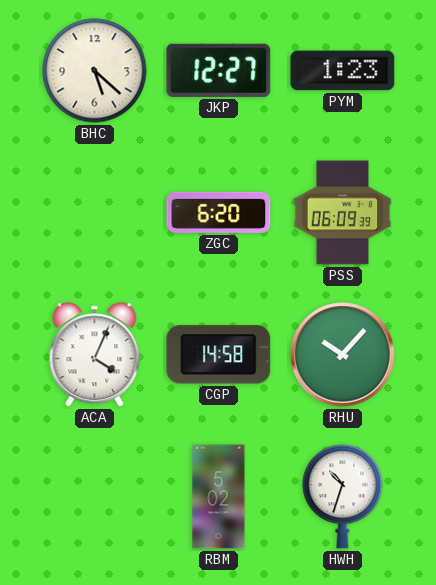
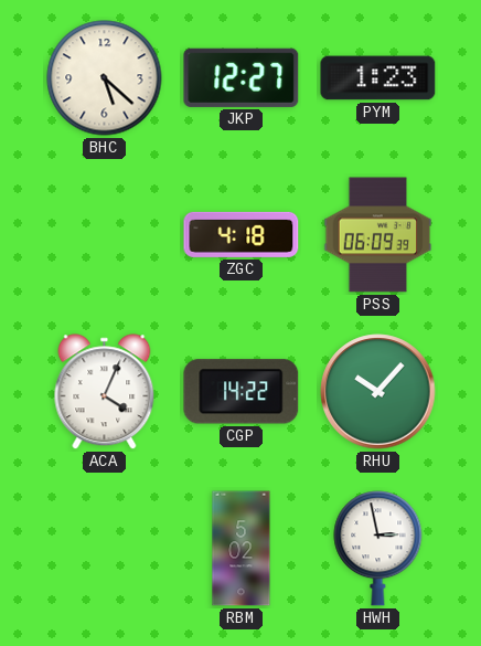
ZGC: 6:20 -> 4:18 (242, 234)
CGP: 14:58 -> 14:22 (242, 392)
HWH: 10:33 -> 2:58 (378, 549)
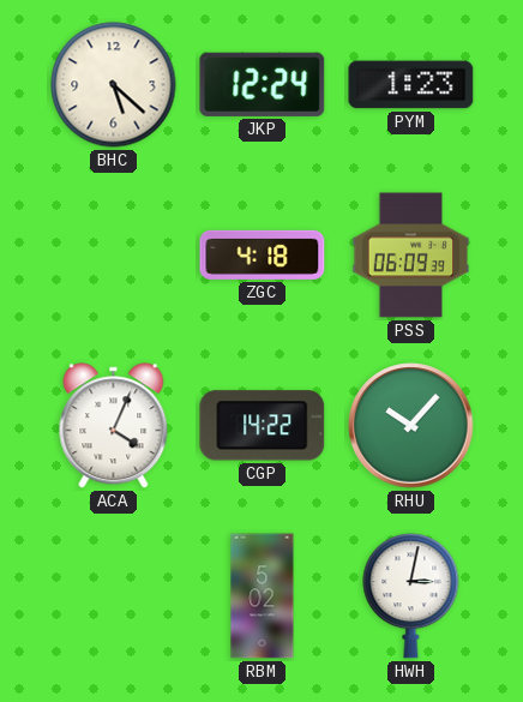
JKP: 12:27 -> 12:24 (263, 84)
HWH: 2:58 -> 3:02 (411, 596)
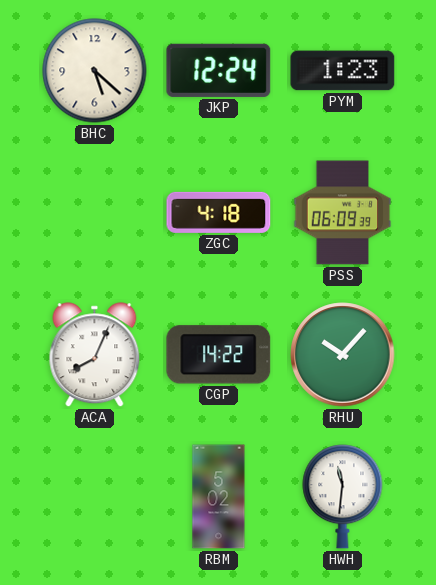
ACA: 4:04 -> 8:04 (95, 355)
HWH: 3:02 -> 11:31 (343, 497)
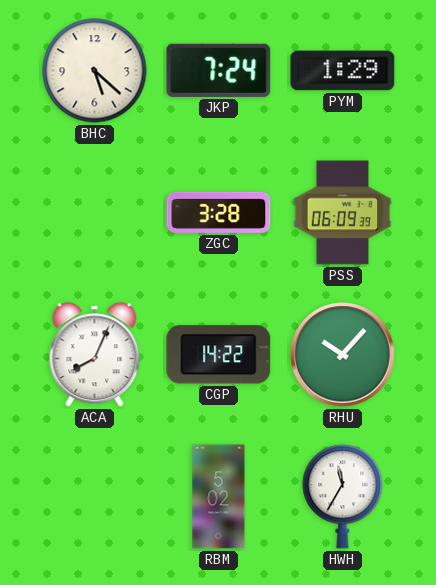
JKP: 12:24 -> 7:24 (219, 70)
PYM: 1:23 -> 1:29 (343, 71)
ZGC: 4:18 -> 3:28 (219, 212)
HWH: 11:31 -> 11:35 (343, 497)
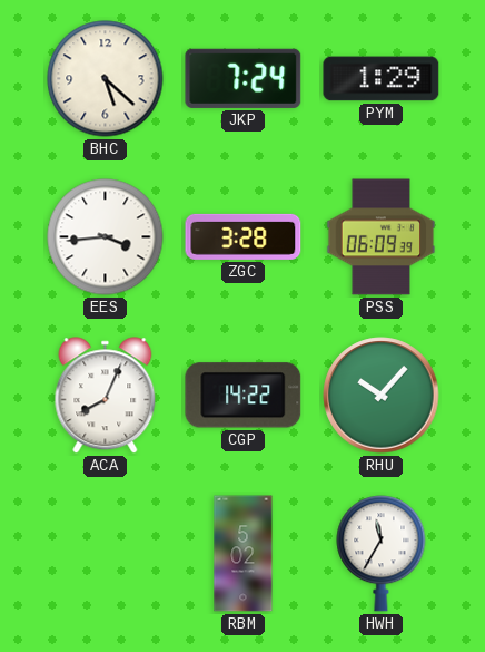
EES: none -> 3:44 (106, 237)
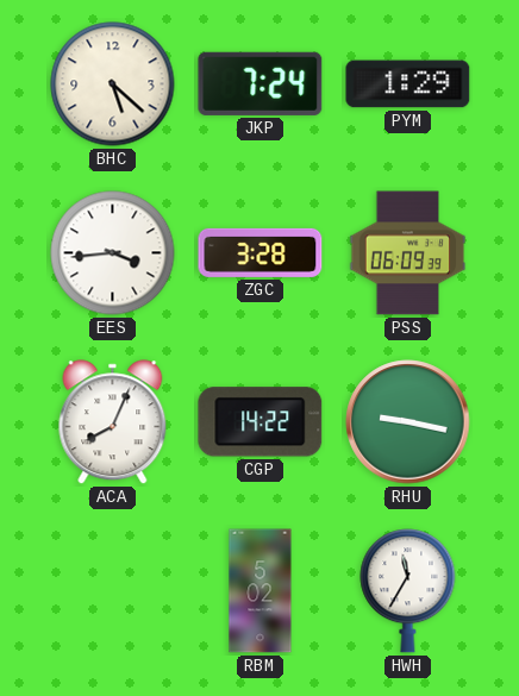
RHU: 10:07 -> 9:17 (408, 422)
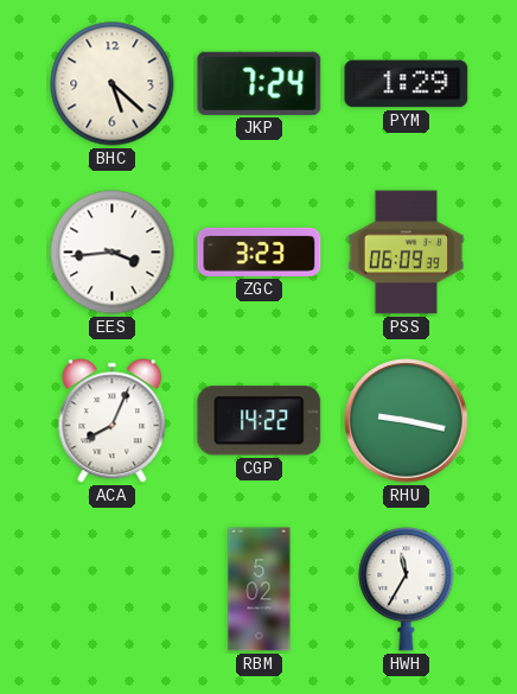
ZGC: 3:28 -> 3:23 (260, 252)
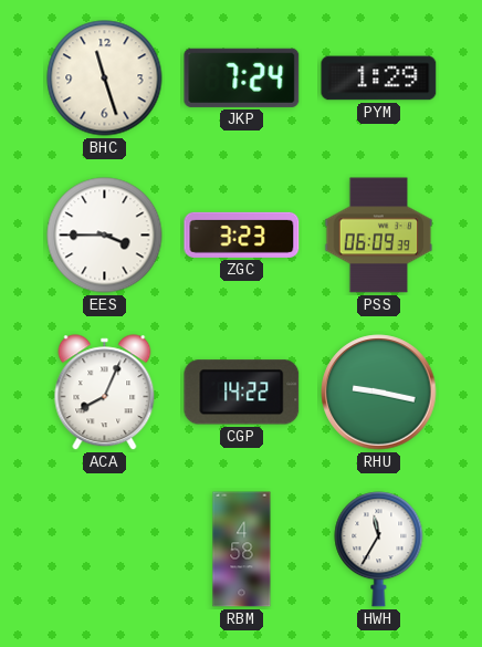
BHC: 5:22 -> 11:27 (105, 79)
EES: 3:44 -> 3:45 (105, 236)
RBM: 5:02 -> 4:58 (242, 550)
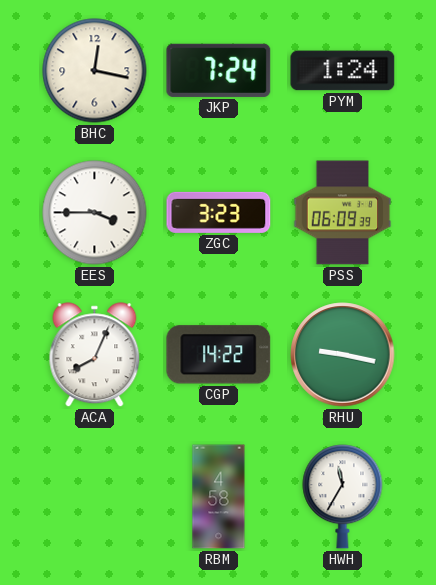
BHC: 11:27 -> 12:17 (95, 71)
PYM: 1:29 -> 1:24 (343, 71)
